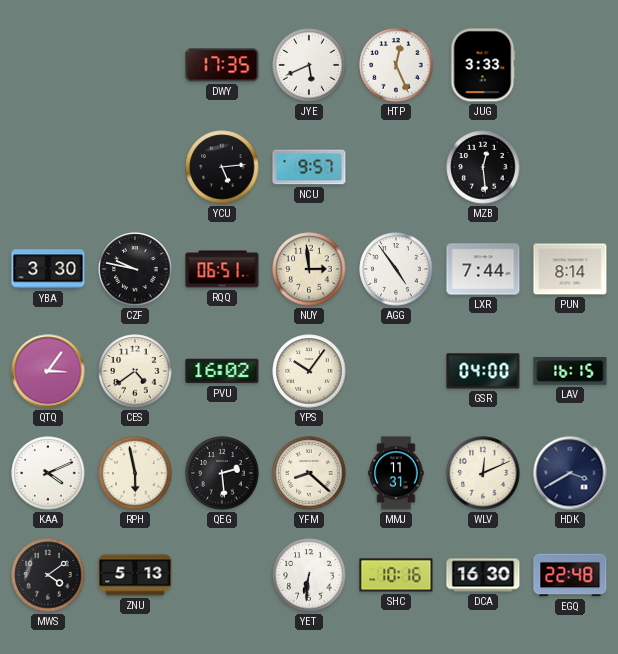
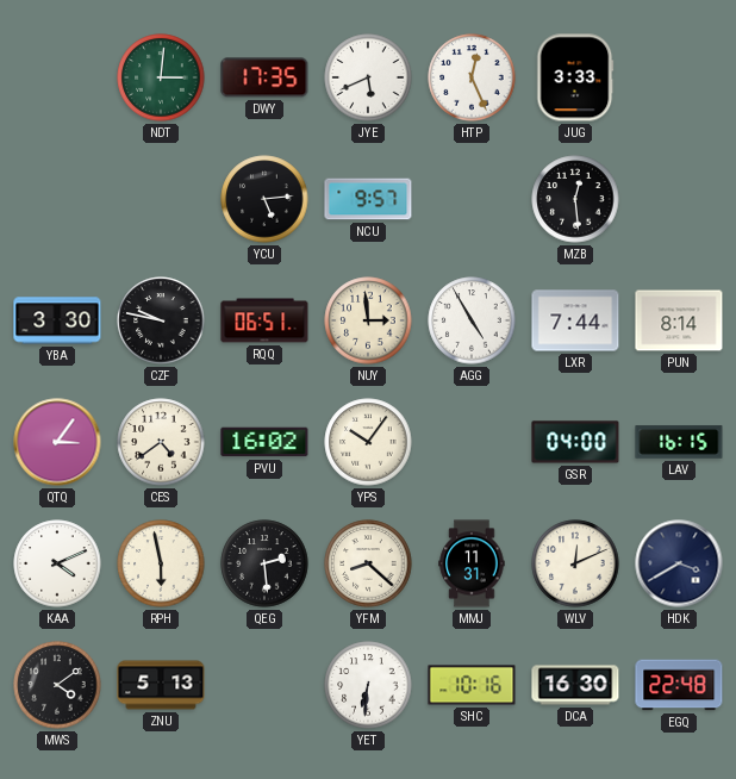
NDT: none -> 3:01 (161, 77)
AGG: 4:54 -> 4:55 (472, 320)
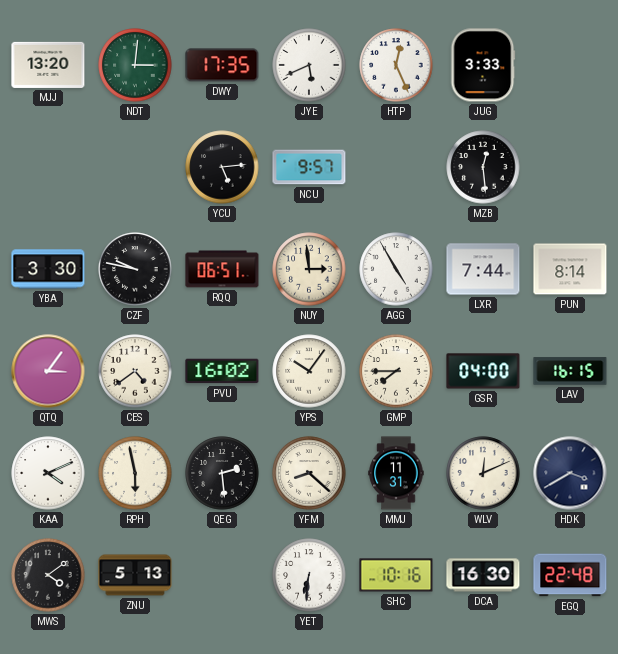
MJJ: none -> 13:20 (48, 65)
GMP: none -> 7:45 (396, 371)
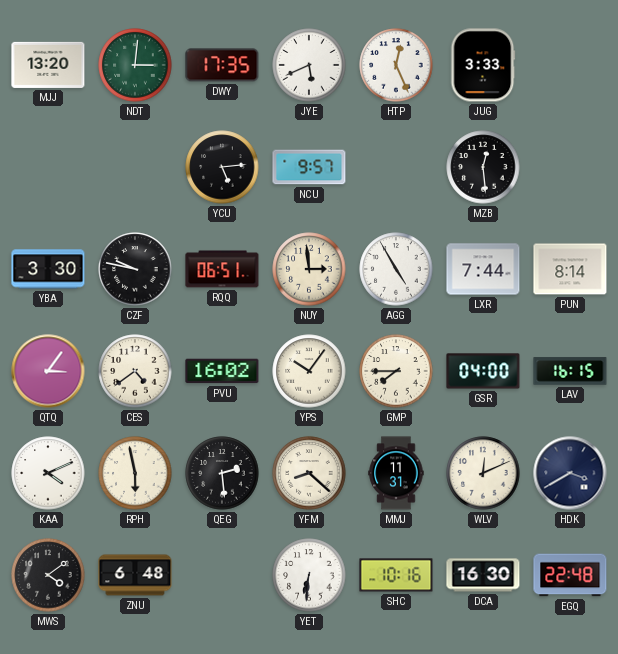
ZNU: 5:13 -> 6:48 (135, 575)
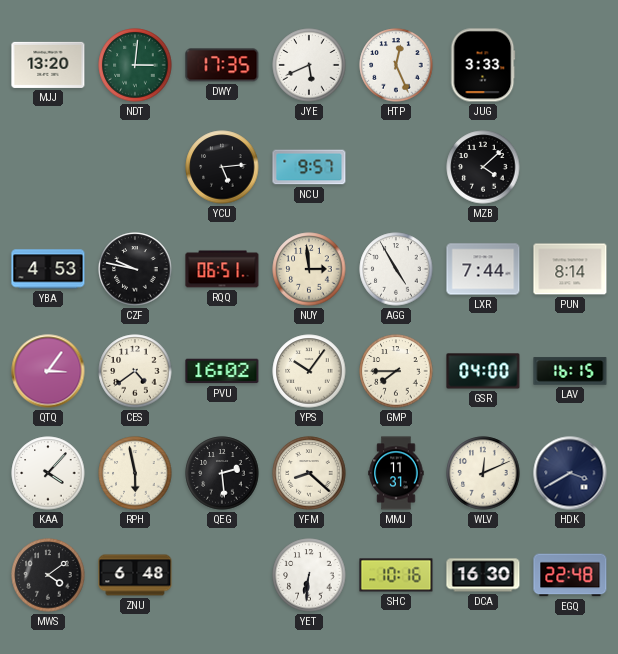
MZB: 12:29 -> 4:08 (483, 167)
YBA: 3:30 -> 4:53 (48, 269)
KAA: 4:11 -> 4:07 (48, 473)
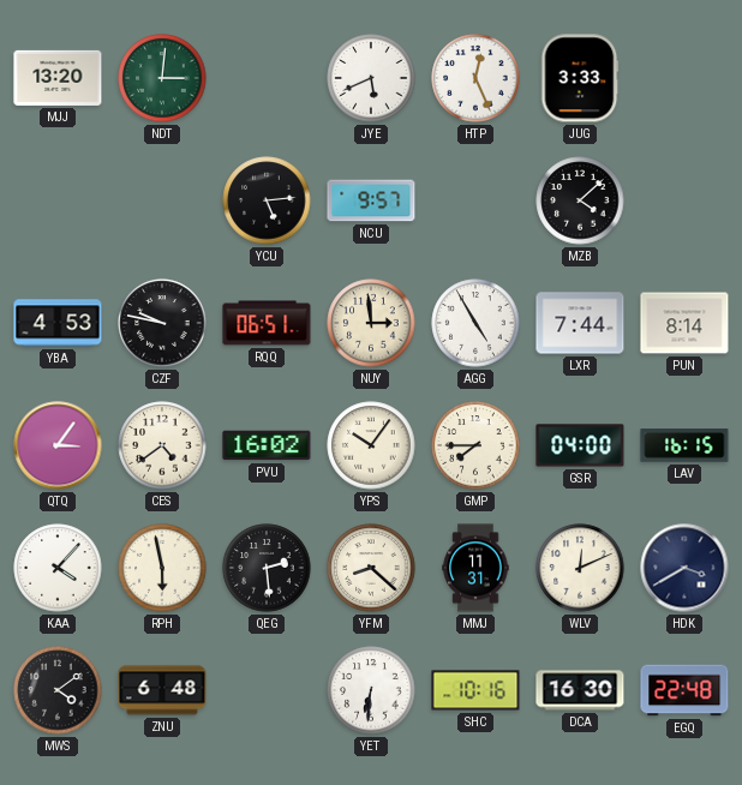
DWY: 17:35 -> none (222, 65)
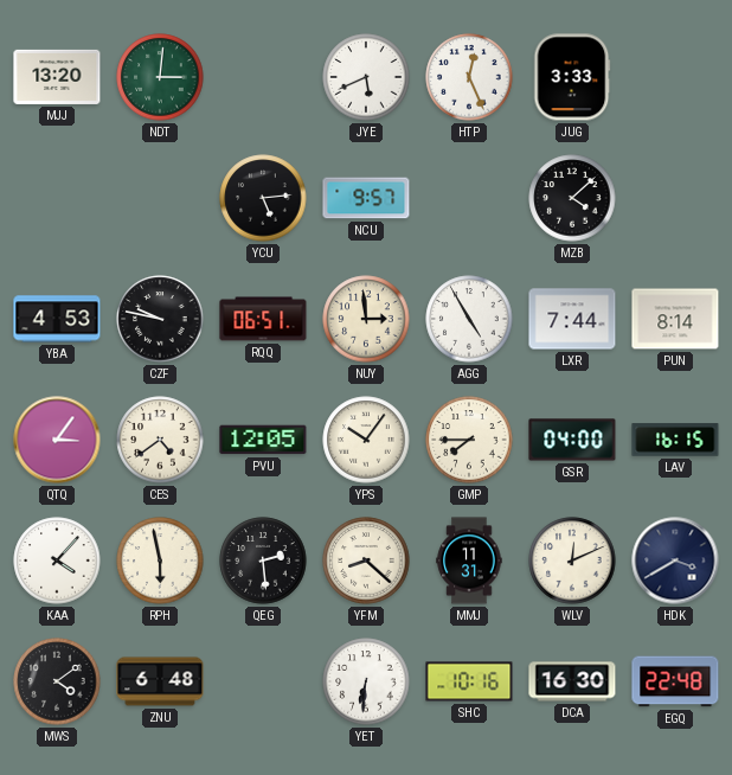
PVU: 16:02 -> 12:05 (263, 440)
